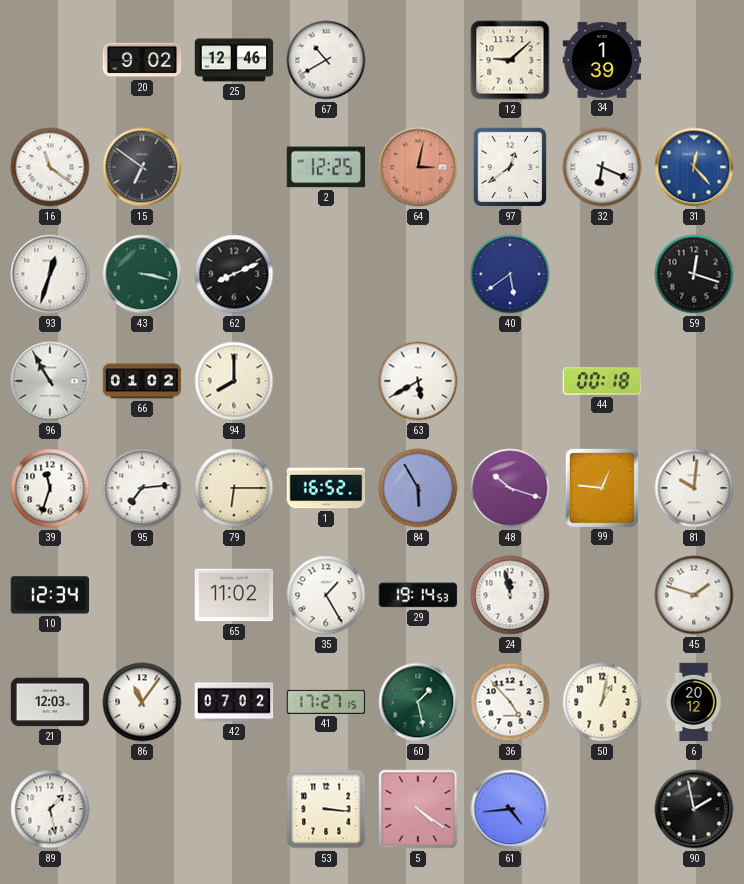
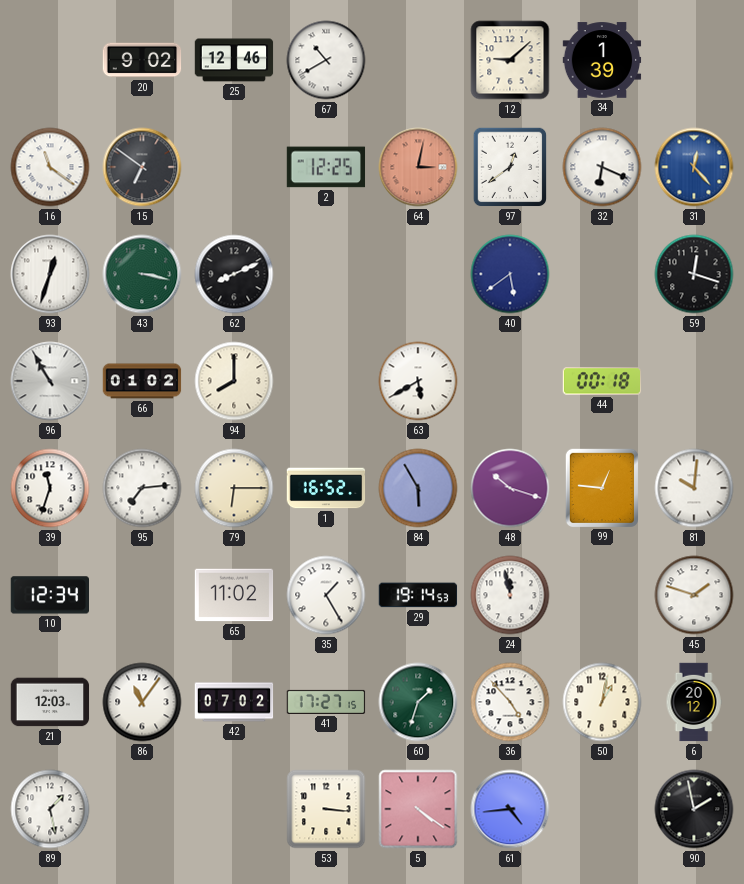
60: 1:28 -> 1:33 (418, 702)
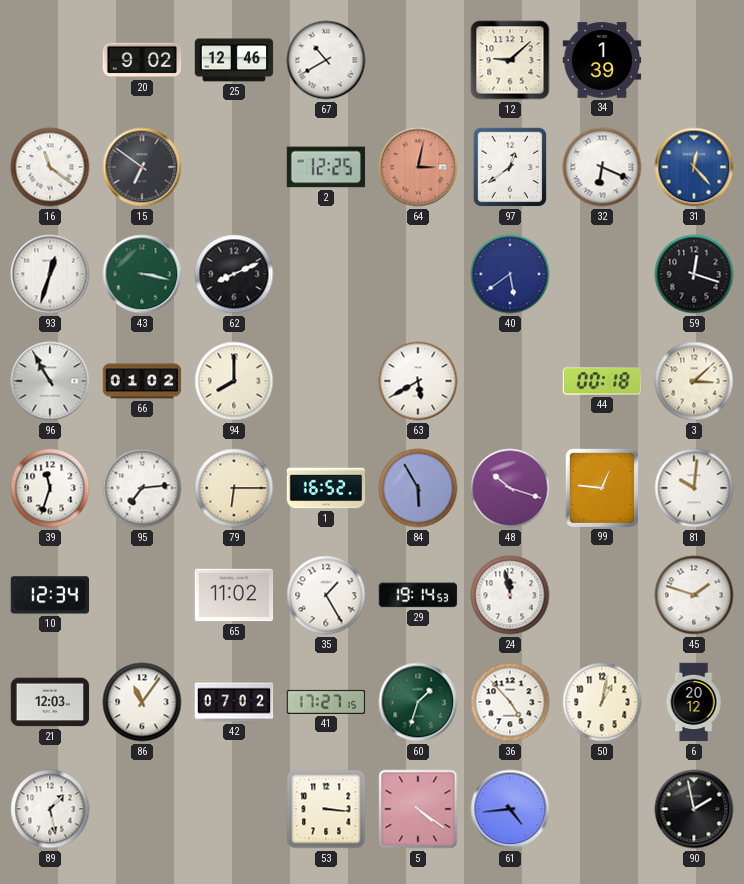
3: none -> 3:08 (694, 381)
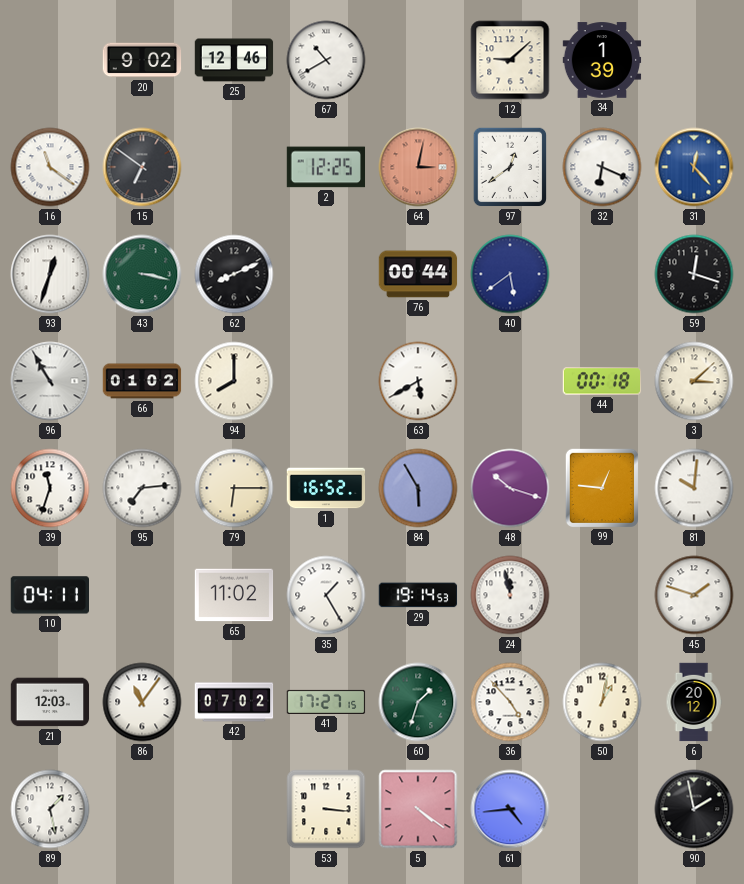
76: none -> 00:44 (418, 274)
10: 12:34 -> 04:11 (49, 595)
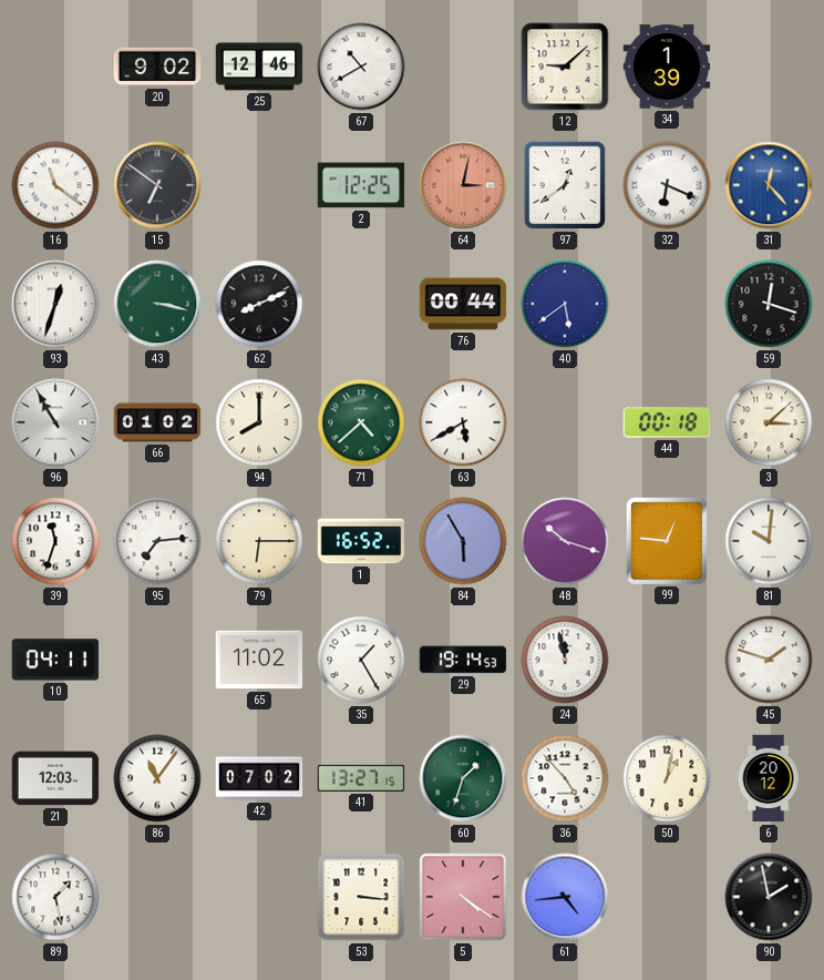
71: none -> 4:38 (361, 422)
41: 17:27 -> 13:27 (361, 778)
